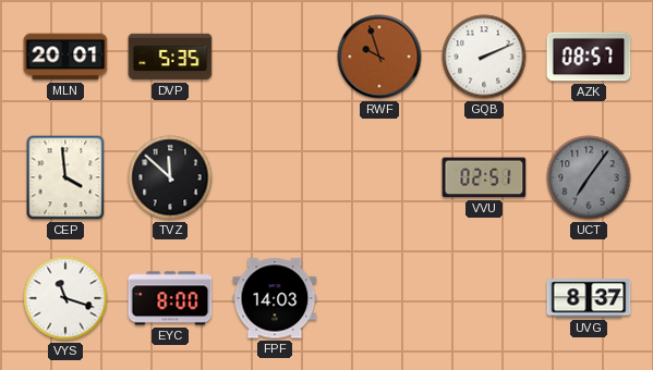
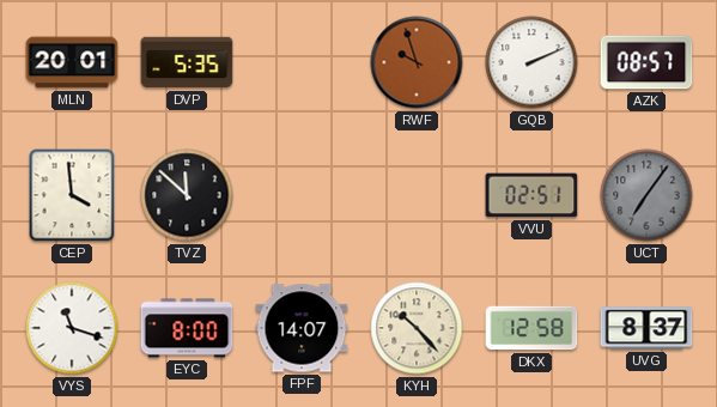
FPF: 14:03 -> 14:07 (302, 328)
KYH: none -> 10:23 (417, 328)
DKX: none -> 12:58 (531, 328)
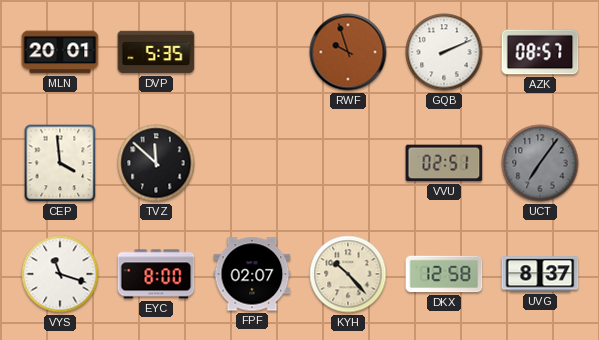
FPF: 14:07 -> 02:07 (252, 274)
